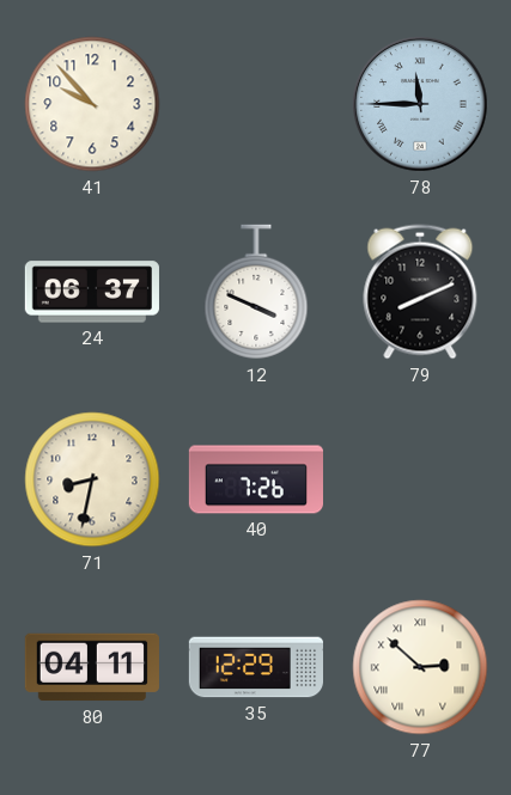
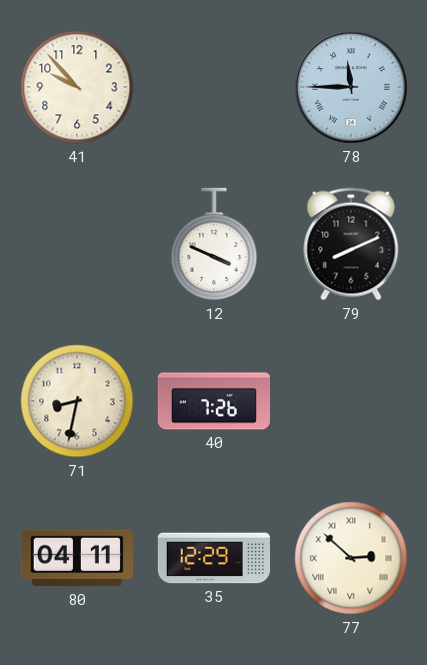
24: 06:37 -> none (92, 292)
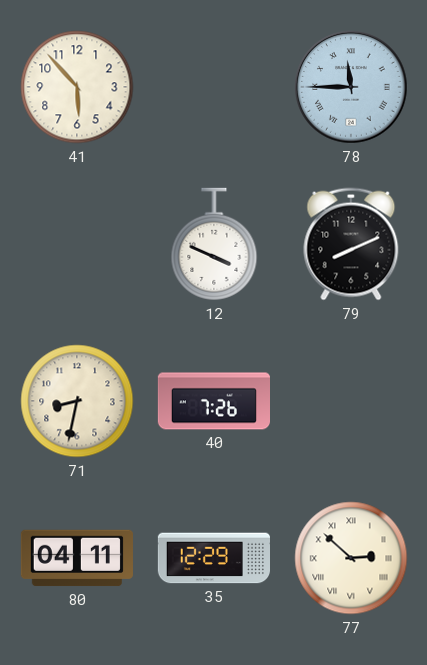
41: 9:53 -> 5:53 (77, 87)
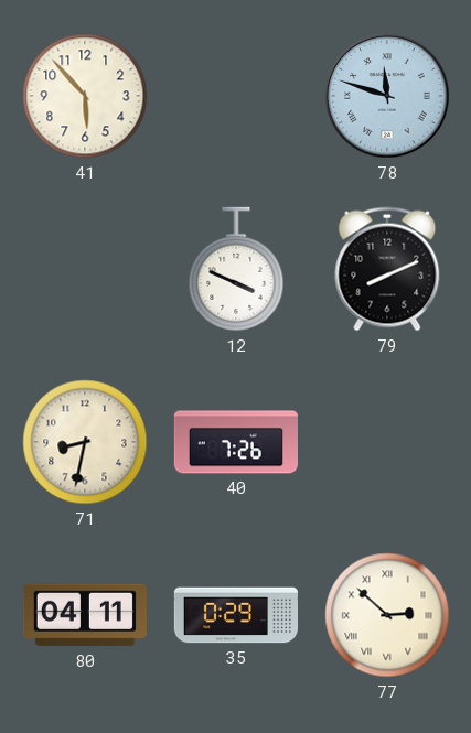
78: 11:45 -> 11:48 (387, 96)
35: 12:29 -> 0:29 (235, 615)
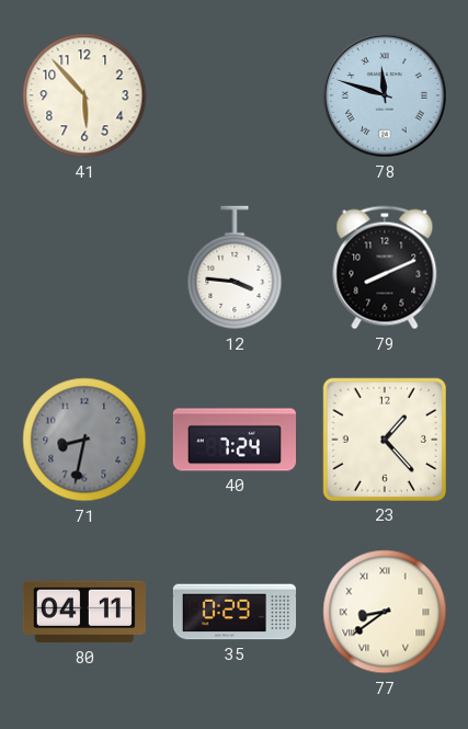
12: 3:49 -> 3:46 (235, 267)
71 dial: cream -> grey (84, 440)
40: 7:26 -> 7:24 (233, 440)
23: none -> 1:23 (385, 440)
77: 2:52 -> 8:39 (385, 612)
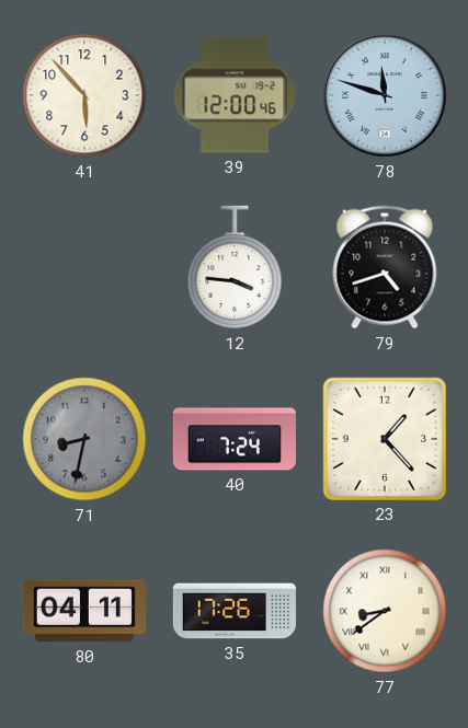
39: none -> 12:00 (235, 95)
79: 8:11 -> 4:42 (385, 267)
35: 0:29 -> 17:26 (233, 611)
